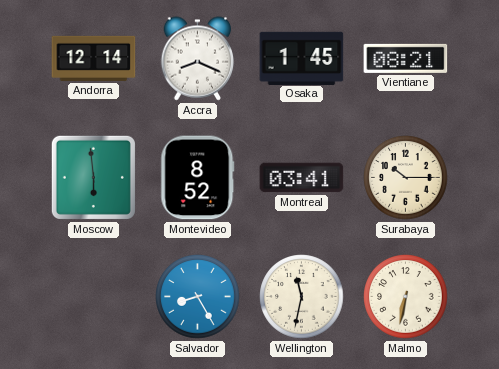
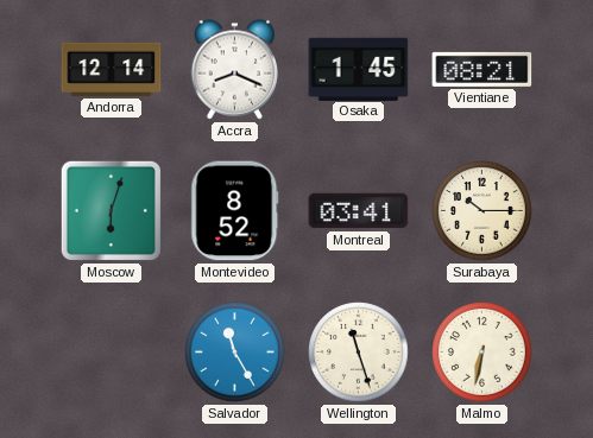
Moscow: 5:59 -> 6:03 (111, 210)
Salvador: 8:25 -> 11:25 (235, 353)
Wellington: 11:32 -> 11:27 (359, 353)
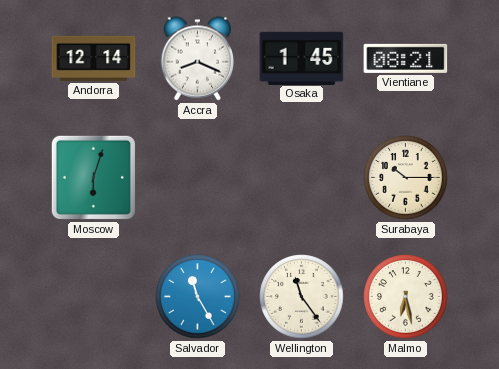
Montevideo: 8:52 -> none (235, 211)
Montreal: 03:41 -> none (359, 211)
Wellington: 11:27 -> 11:24 (302, 297)
Malmo: 6:32 -> 6:28 (406, 297)
